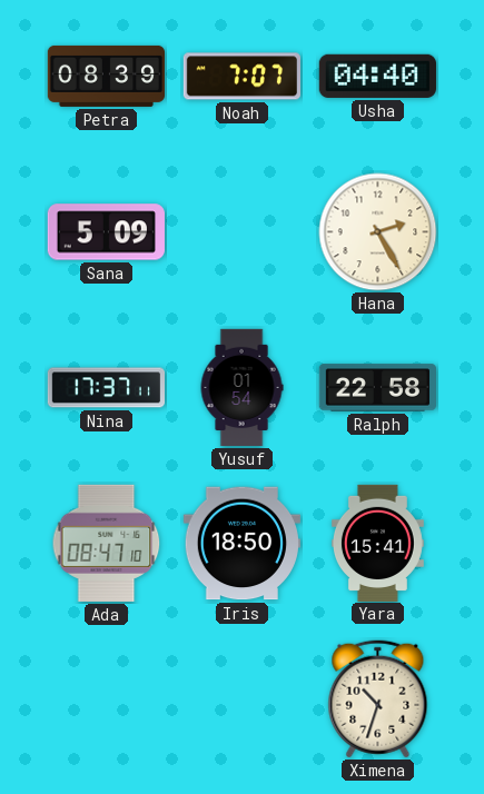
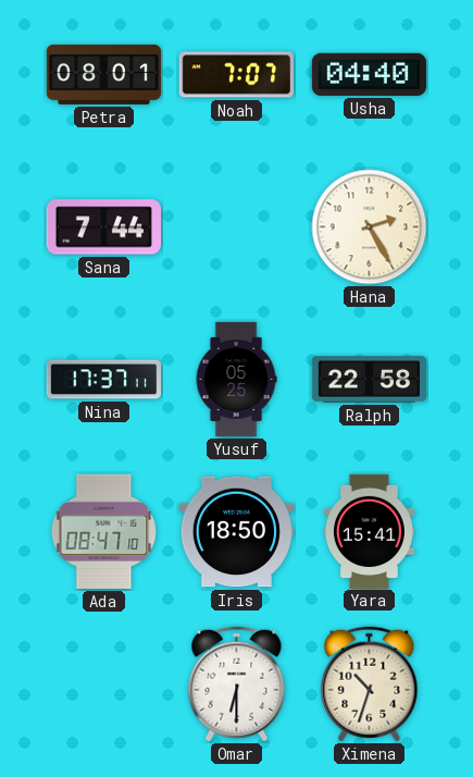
Petra: 08:39 -> 08:01 (103, 74)
Sana: 5:09 -> 7:44 (103, 227)
Yusuf: 01:54 -> 05:25 (236, 380)
Omar: none -> 6:30 (237, 684)
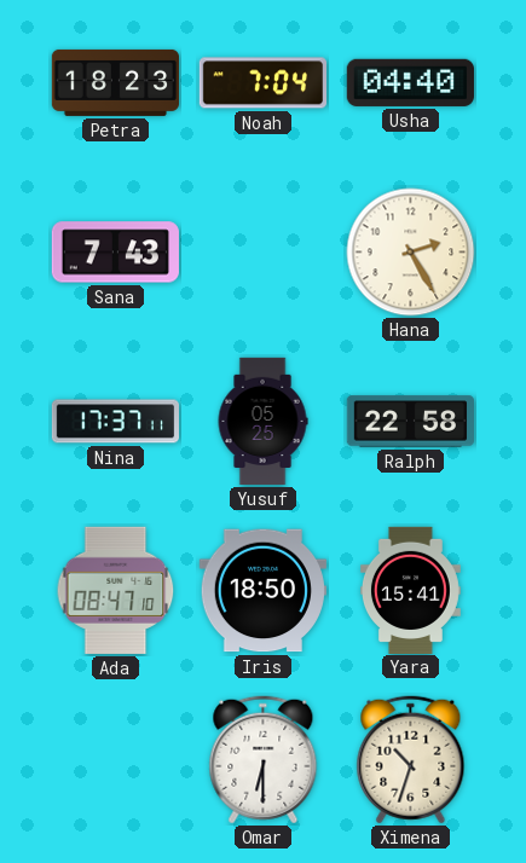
Petra: 08:01 -> 18:23 (115, 82)
Noah: 7:07 -> 7:04 (262, 83)
Sana: 7:44 -> 7:43 (115, 253)
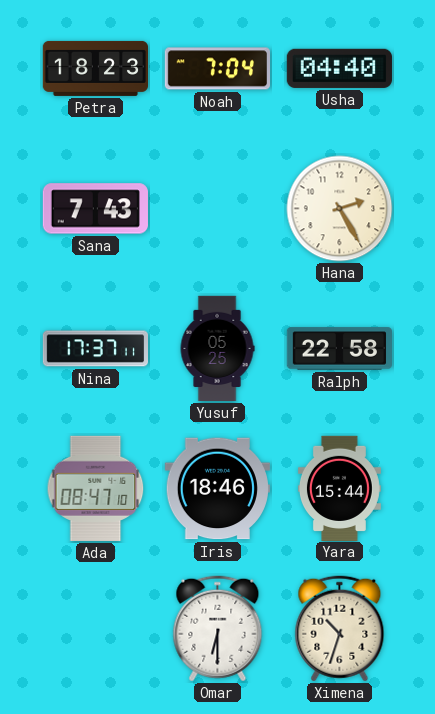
Iris: 18:50 -> 18:46 (217, 489)
Yara: 15:41 -> 15:44 (339, 488)
